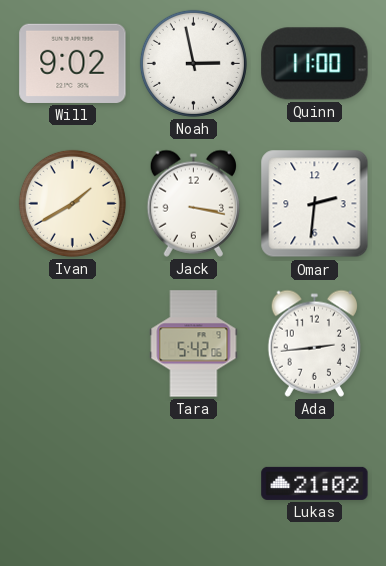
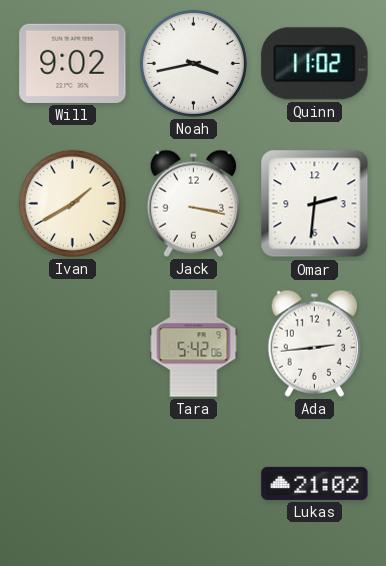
Noah: 2:58 -> 3:43 (193, 63)
Quinn: 11:00 -> 11:02 (315, 64)
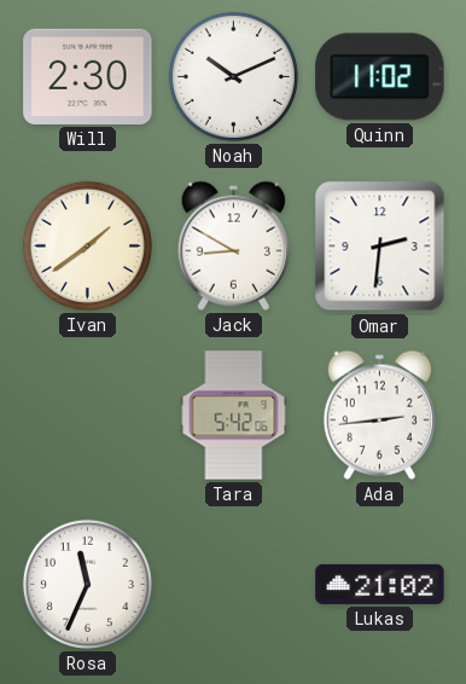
Will: 9:02 -> 2:30 (88, 76)
Noah: 3:43 -> 10:11 (233, 76)
Ivan: 1:40 -> 1:39 (87, 245)
Jack: 3:17 -> 8:50 (233, 245)
Rosa: none -> 11:34 (87, 584)
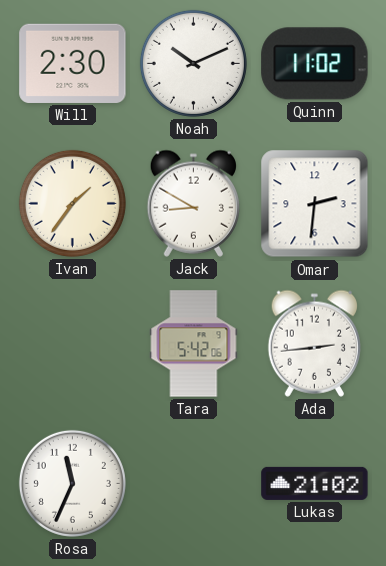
Ivan: 1:39 -> 1:36 (72, 203)
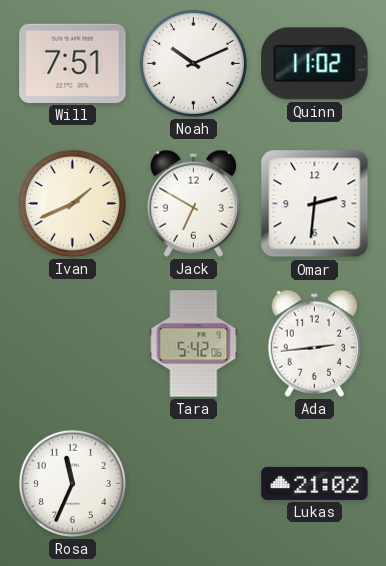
Will: 2:30 -> 7:51 (73, 63)
Ivan: 1:36 -> 1:41 (72, 203)
Jack: 8:50 -> 6:50 (193, 203)
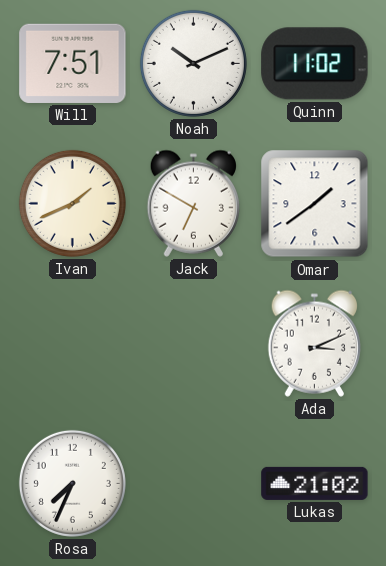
Omar: 2:31 -> 1:39 (315, 204)
Tara: 5:42 -> none (194, 344)
Ada: 2:44 -> 3:11 (314, 343)
Rosa: 11:34 -> 7:34 (72, 483)
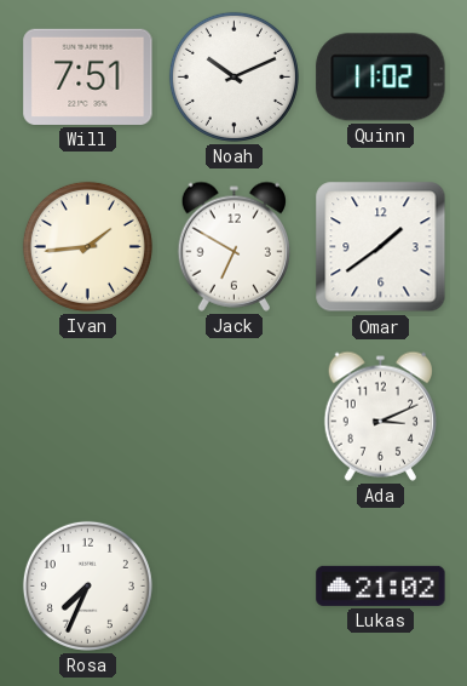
Ivan: 1:41 -> 1:44 (87, 246)
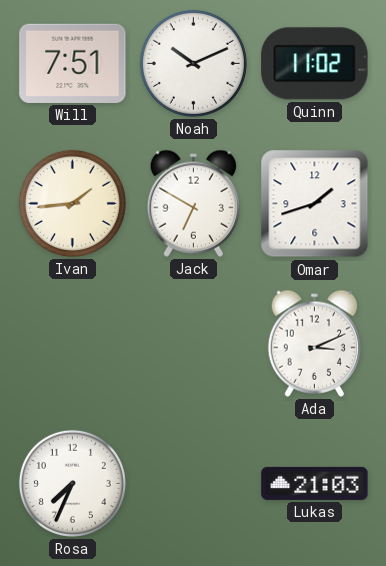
Omar: 1:39 -> 1:42 (315, 204)
Lukas: 21:02 -> 21:03 (315, 483)
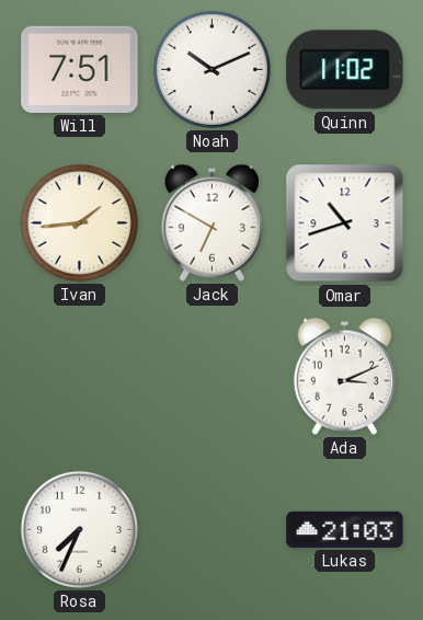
Omar: 1:42 -> 10:42 (345, 223)
